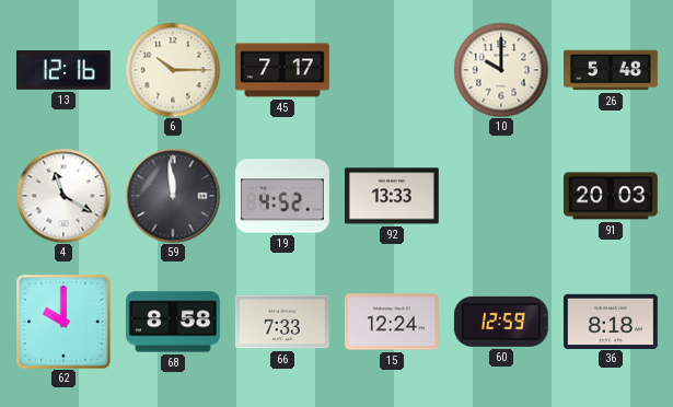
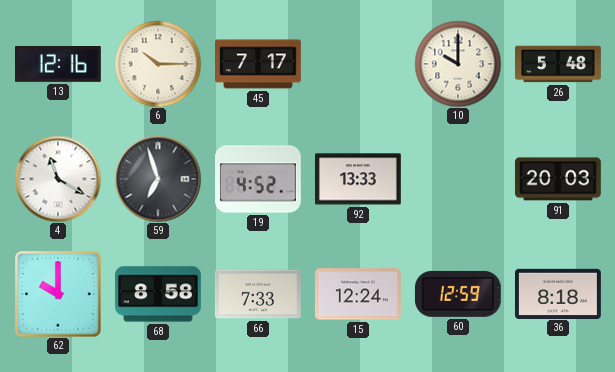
59: 11:59 -> 6:57 (158, 179)
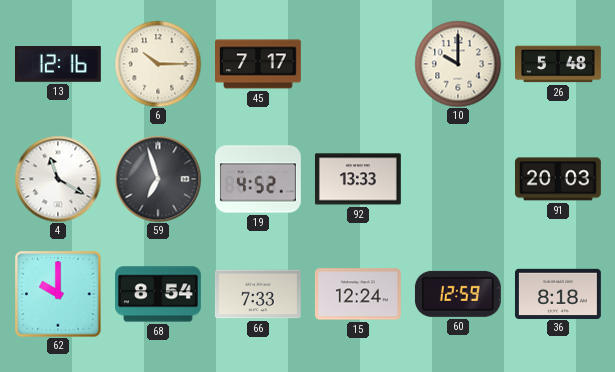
68: 8:58 -> 8:54 (159, 294)
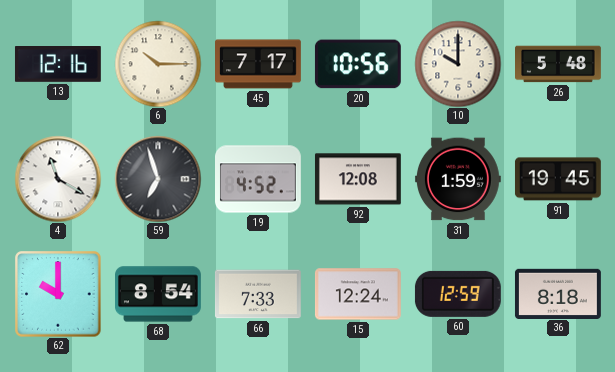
20: none -> 10:56 (358, 64)
92: 13:33 -> 12:08 (358, 179)
31: none -> 1:59 (458, 179)
91: 20:03 -> 19:45 (558, 179)
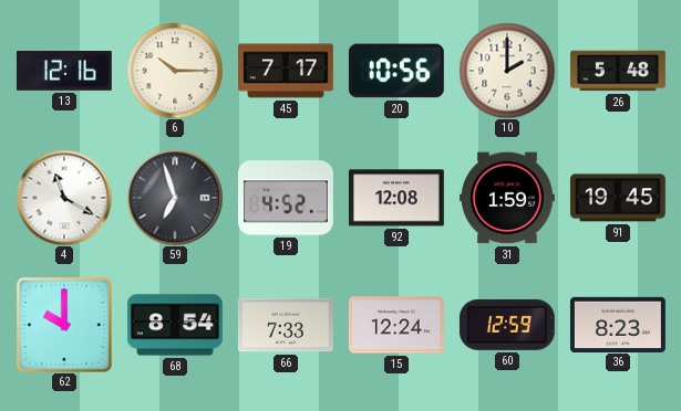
10: 10:00 -> 2:00 (507, 71)
36: 8:18 -> 8:23 (618, 324)
